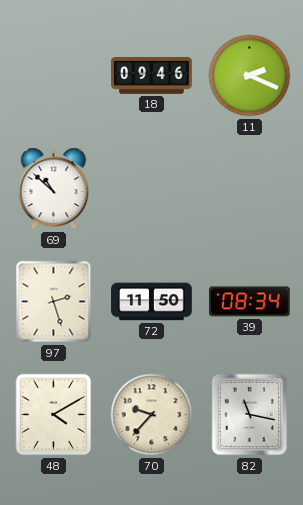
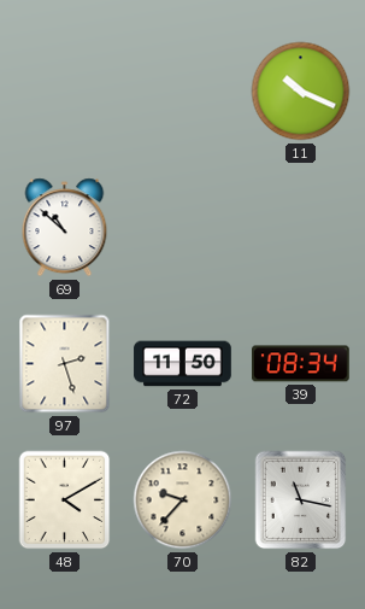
18: 09:46 -> none (152, 76)
11: 2:19 -> 10:19 (301, 92)
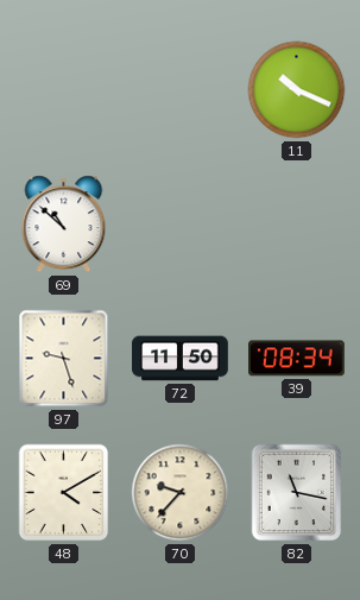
97: 2:27 -> 9:27 (64, 359)
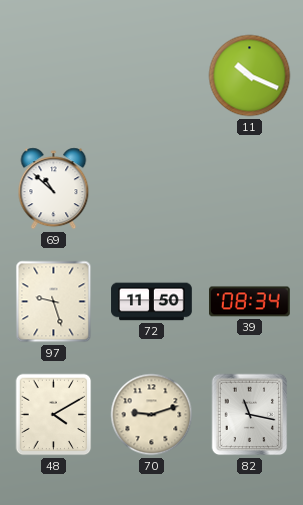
70: 9:37 -> 9:12 (152, 415)
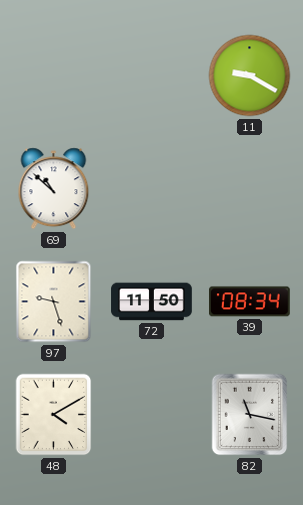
11: 10:19 -> 9:20 (250, 76)
70: 9:12 -> none (152, 415)
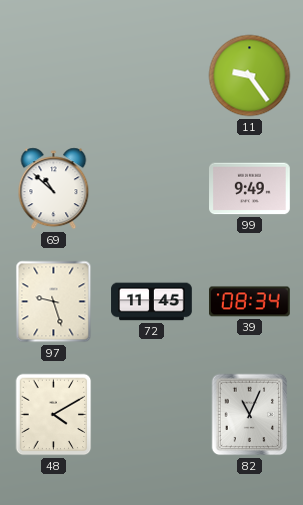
11: 9:20 -> 9:24 (250, 76)
99: none -> 9:49 (250, 189)
72: 11:50 -> 11:45 (152, 302)
82: 11:17 -> 11:04 (250, 415)
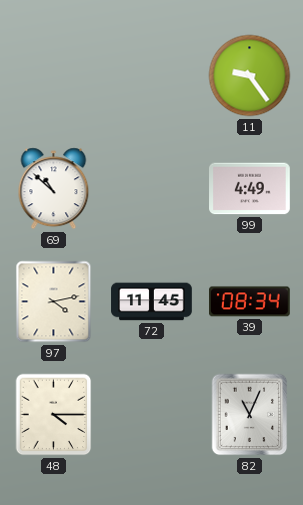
99: 9:49 -> 4:49 (250, 189)
97: 9:27 -> 4:13 (54, 302)
48: 4:10 -> 4:15 (54, 415)
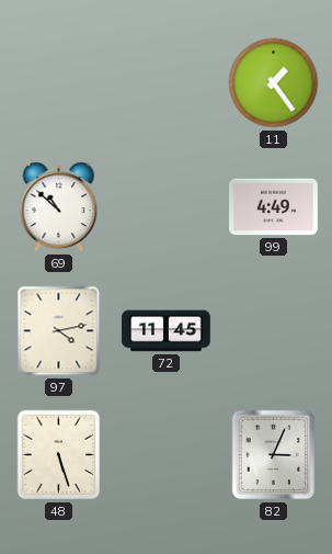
11: 9:24 -> 1:24 (274, 83)
39: 08:34 -> none (250, 302)
48: 4:15 -> 5:27 (59, 455)
82: 11:04 -> 3:04 (274, 455)
